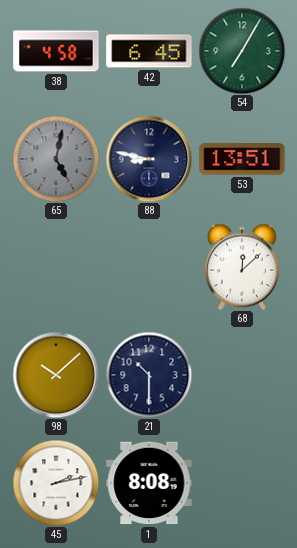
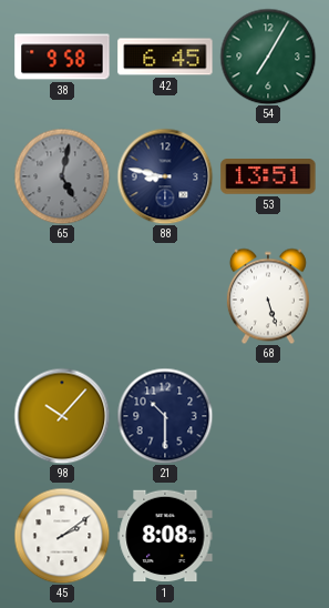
38: 4:58 -> 9:58 (62, 57)
68: 12:08 -> 5:27 (268, 296)
98: 10:08 -> 10:07 (62, 416)
45: 2:13 -> 2:09 (62, 536)
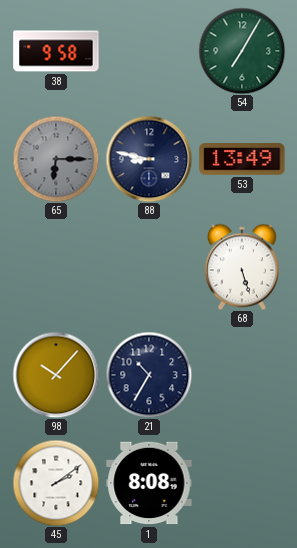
42: 6:45 -> none (165, 57)
65: 5:02 -> 6:15 (56, 159)
53: 13:51 -> 13:49 (242, 159)
21: 10:30 -> 10:35 (149, 375)
